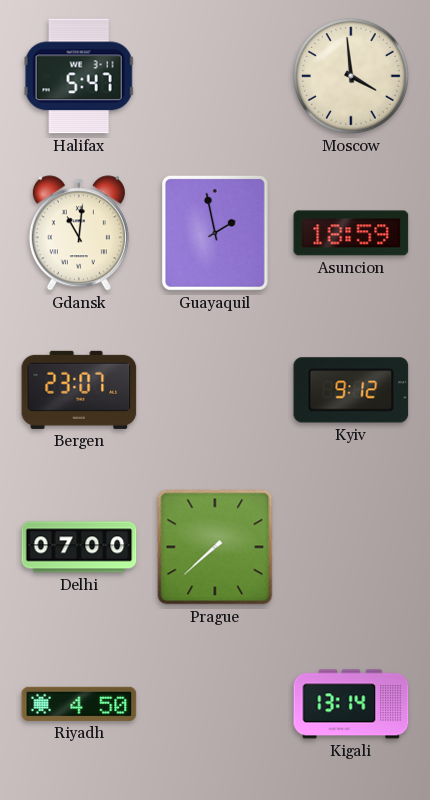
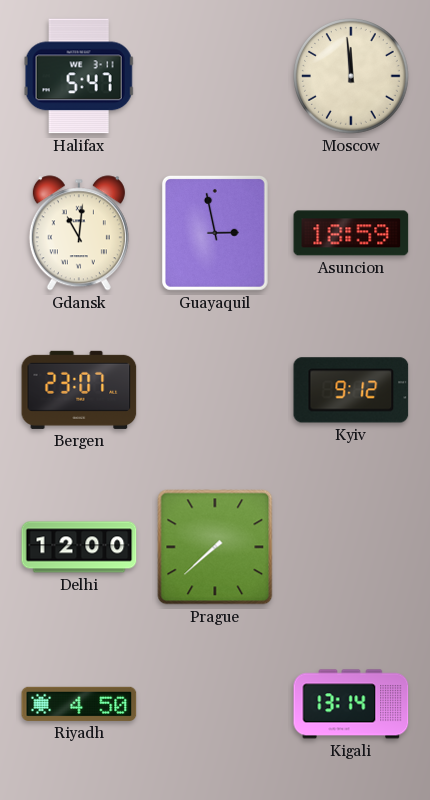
Moscow: 3:59 -> 11:59 (352, 77)
Guayaquil: 1:58 -> 2:58 (215, 233)
Delhi: 07:00 -> 12:00 (79, 547)
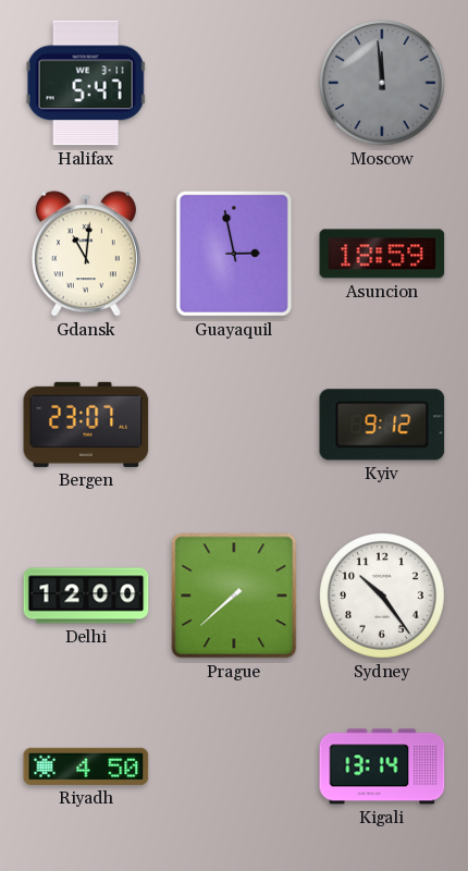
Moscow dial: cream -> grey (383, 84)
Sydney: none -> 10:24 (383, 597)
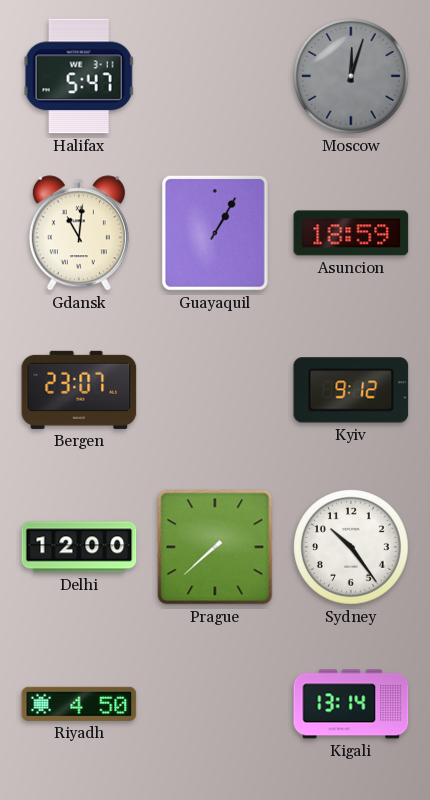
Moscow: 11:59 -> 12:03 (352, 77)
Guayaquil: 2:58 -> 1:05 (215, 233)
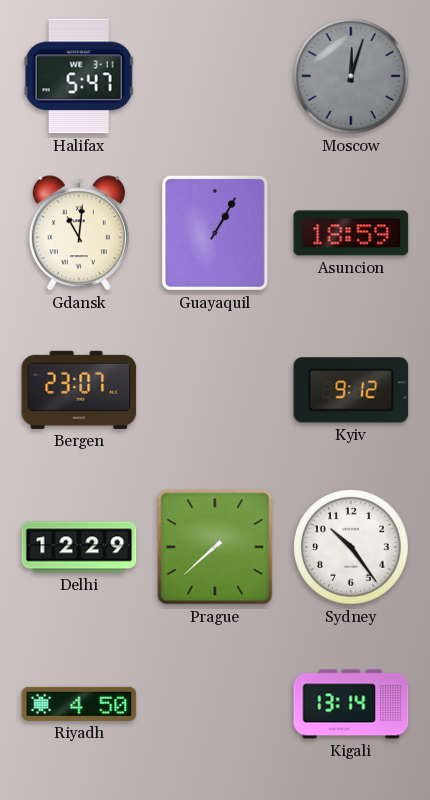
Delhi: 12:00 -> 12:29 (79, 547)
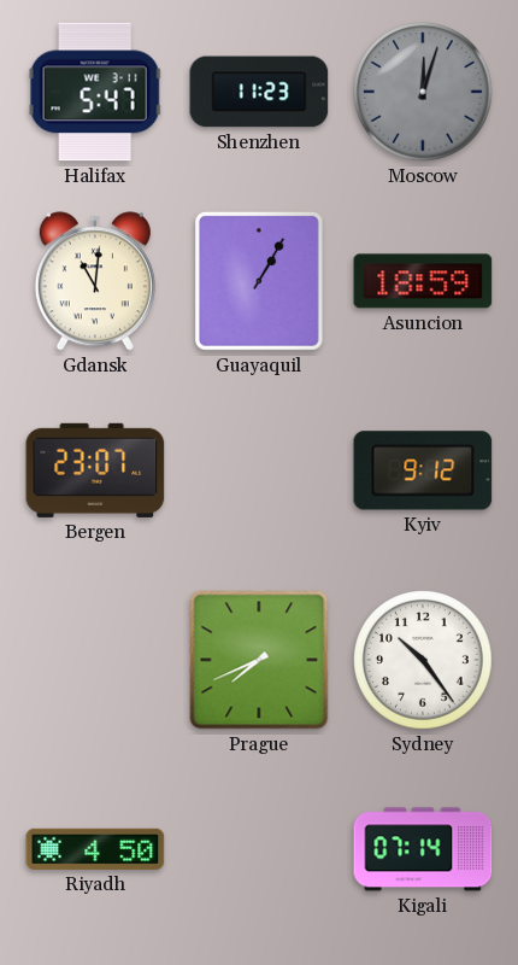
Shenzhen: none -> 11:23 (259, 92)
Delhi: 12:29 -> none (79, 547)
Prague: 7:38 -> 7:41 (259, 660)
Kigali: 13:14 -> 07:14 (423, 849)
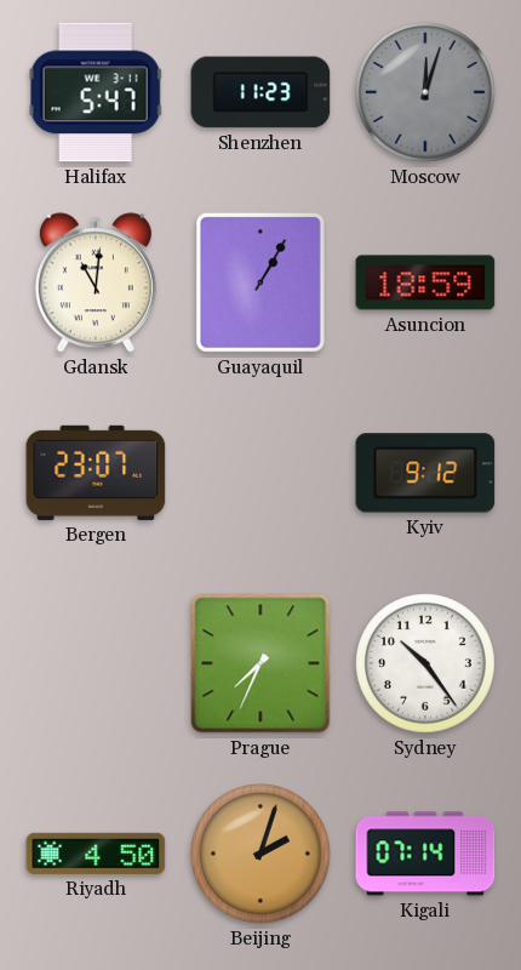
Prague: 7:41 -> 7:34 (260, 663)
Beijing: none -> 2:03 (262, 855)
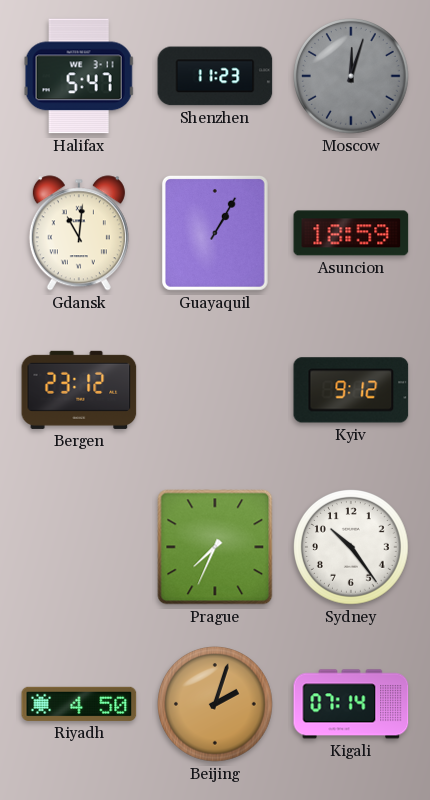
Bergen: 23:07 -> 23:12 (79, 390)
